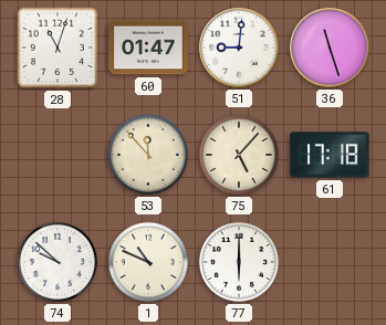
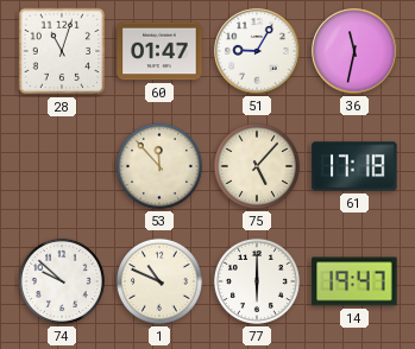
51: 9:01 -> 9:05 (257, 51)
36: 11:27 -> 11:32 (354, 51)
14: none -> 19:47 (354, 281)
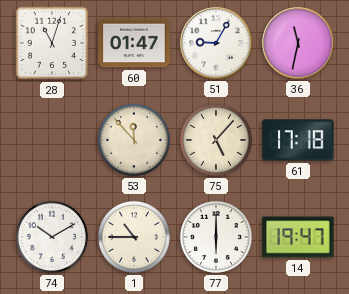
74: 9:52 -> 10:10 (52, 237)
1: 10:49 -> 10:45 (134, 237)
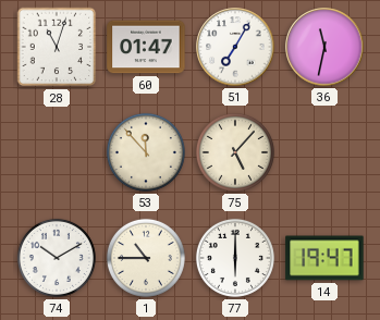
51: 9:05 -> 7:05 (235, 47)
61: 17:18 -> none (298, 140)
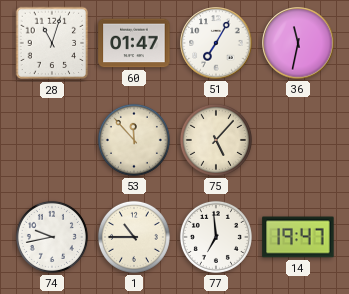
74: 10:10 -> 9:43 (52, 237)
77: 6:00 -> 6:59 (216, 237)
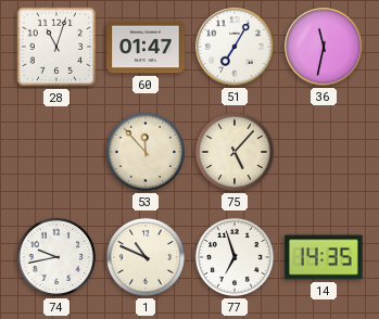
1: 10:45 -> 10:49 (146, 257)
77: 6:59 -> 6:57 (235, 257)
14: 19:47 -> 14:35 (324, 257)
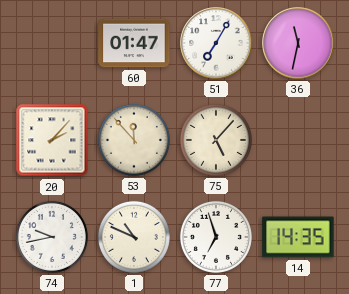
28: 11:03 -> none (56, 47)
20: none -> 2:07 (52, 140)
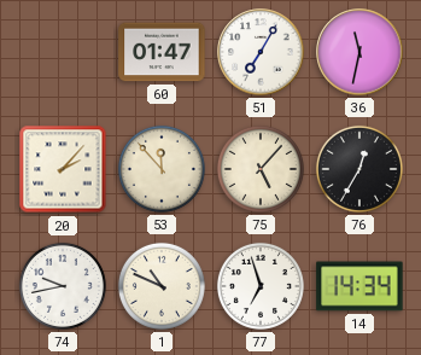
76: none -> 12:35 (359, 169)
14: 14:35 -> 14:34 (359, 286)
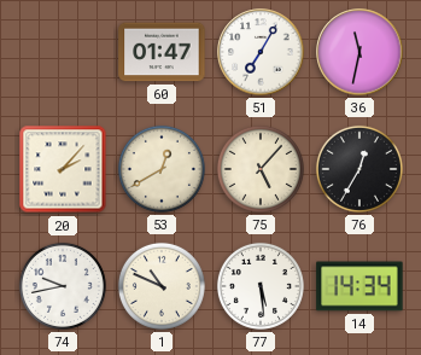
53: 11:53 -> 12:40 (162, 169)
77: 6:57 -> 5:29 (261, 286)
